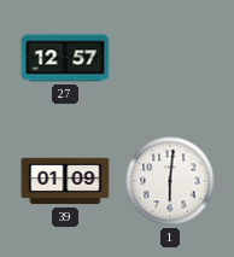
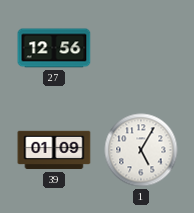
27: 12:57 -> 12:56 (54, 48)
1: 6:01 -> 5:05 (141, 150)
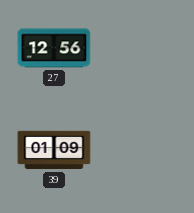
1: 5:05 -> none (141, 150)
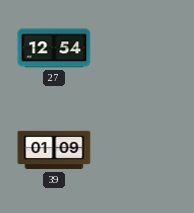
27: 12:56 -> 12:54 (54, 48)
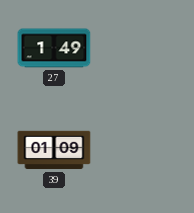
27: 12:54 -> 1:49 (54, 48)
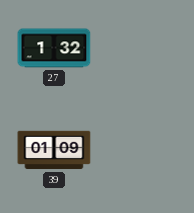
27: 1:49 -> 1:32 (54, 48)
